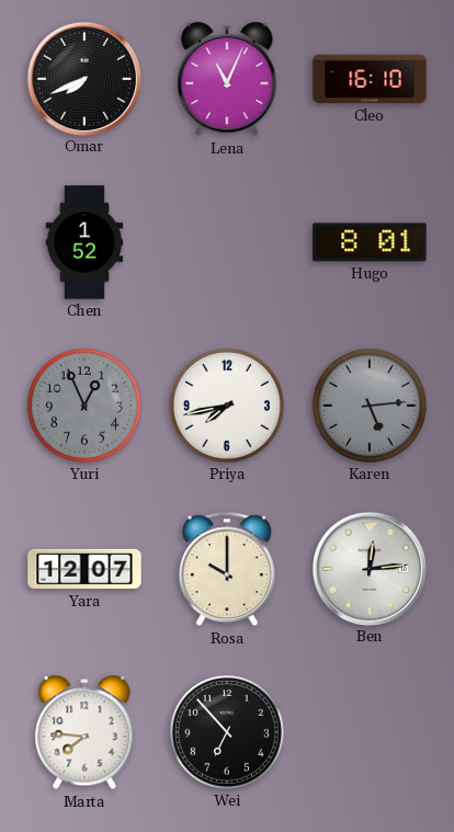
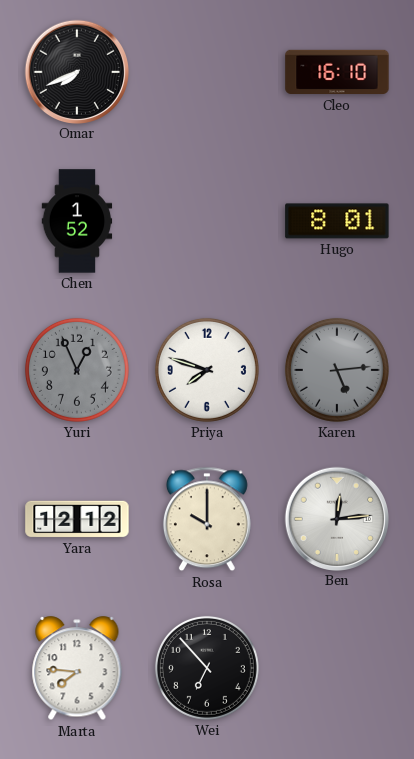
Lena: 11:04 -> none (227, 80)
Priya: 7:43 -> 7:48 (207, 370)
Yara: 12:07 -> 12:12 (77, 519)
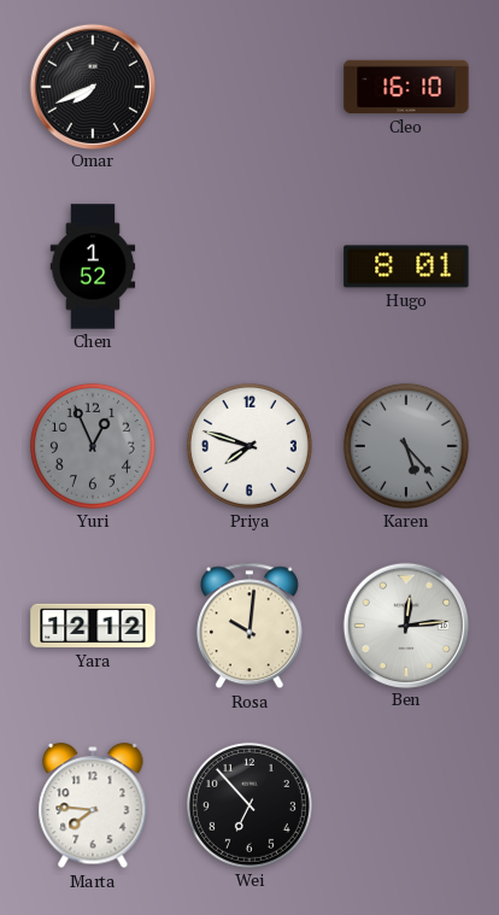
Karen: 5:14 -> 5:23 (406, 446)
Rosa: 10:00 -> 10:01 (249, 626)
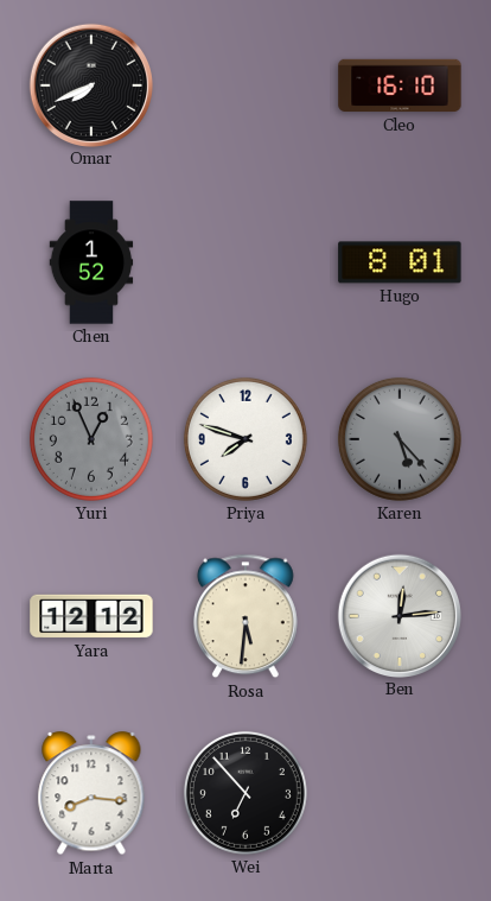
Rosa: 10:01 -> 5:31 (245, 616)
Marta: 7:46 -> 8:16 (91, 794)
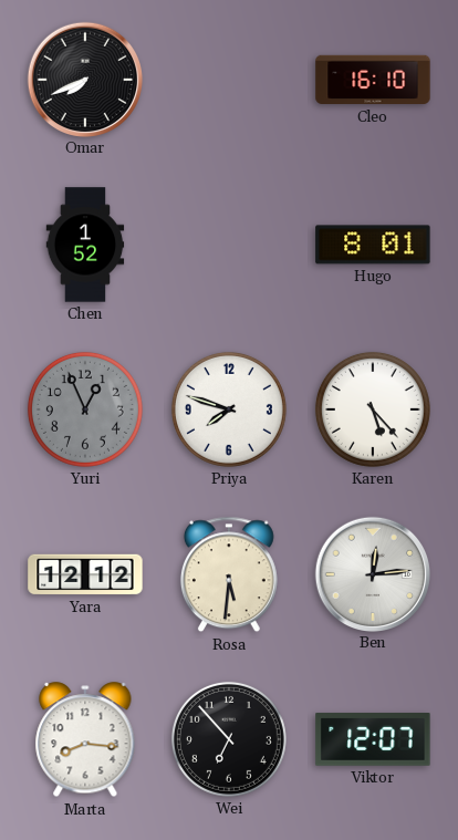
Karen dial: grey -> white (373, 409)
Viktor: none -> 12:07 (373, 739)
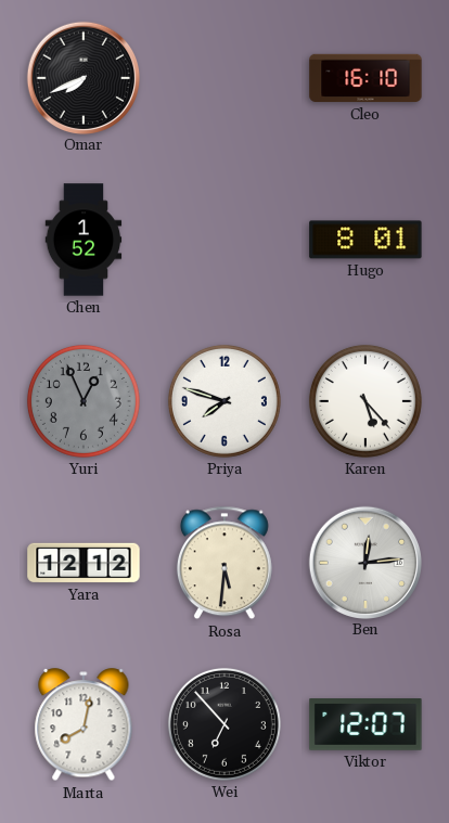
Marta: 8:16 -> 8:02 (84, 725)
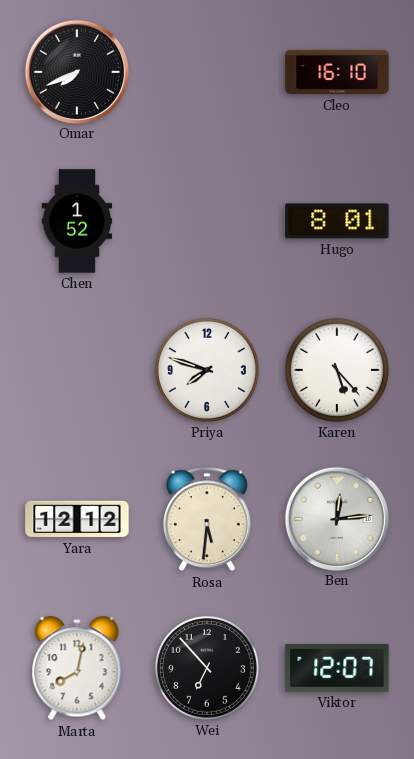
Yuri: 12:56 -> none (84, 401)
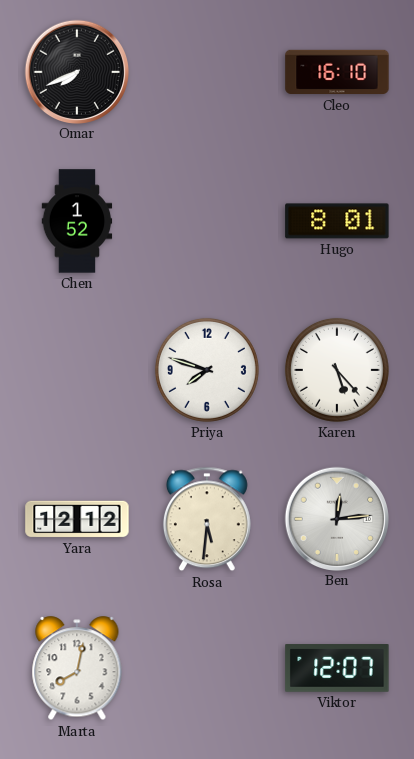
Wei: 6:53 -> none (207, 668)
